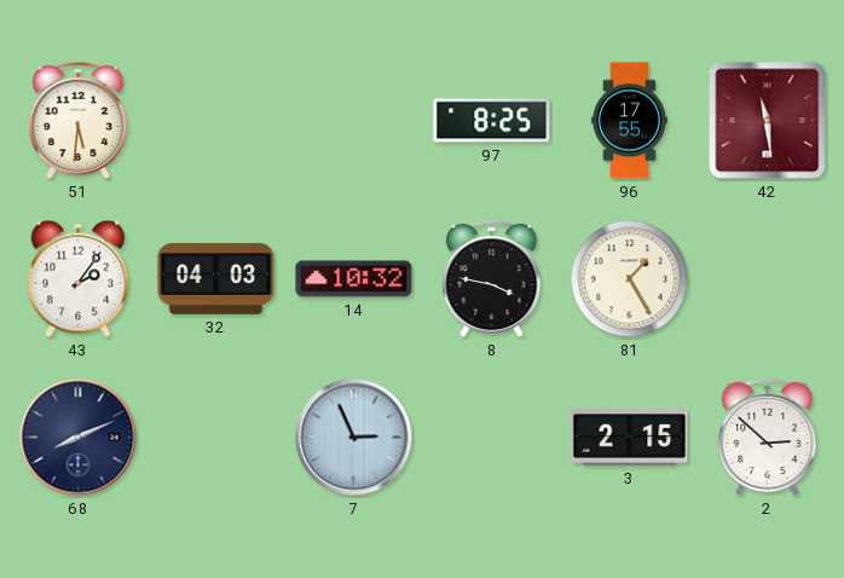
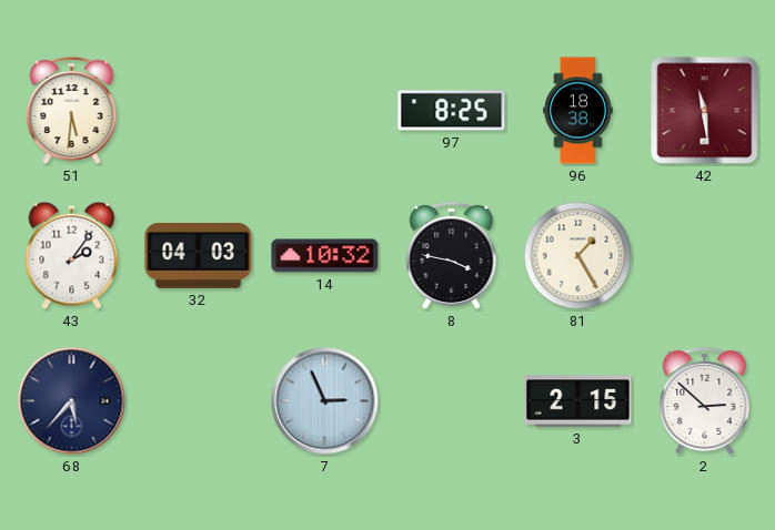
96: 17:55 -> 18:38 (578, 111)
68: 8:11 -> 5:37 (72, 401)
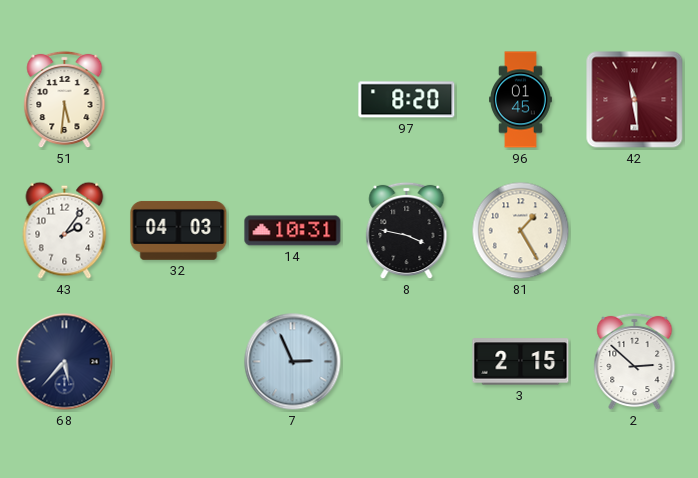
97: 8:25 -> 8:20 (407, 100)
96: 18:38 -> 01:45 (521, 100)
14: 10:32 -> 10:31 (293, 231)
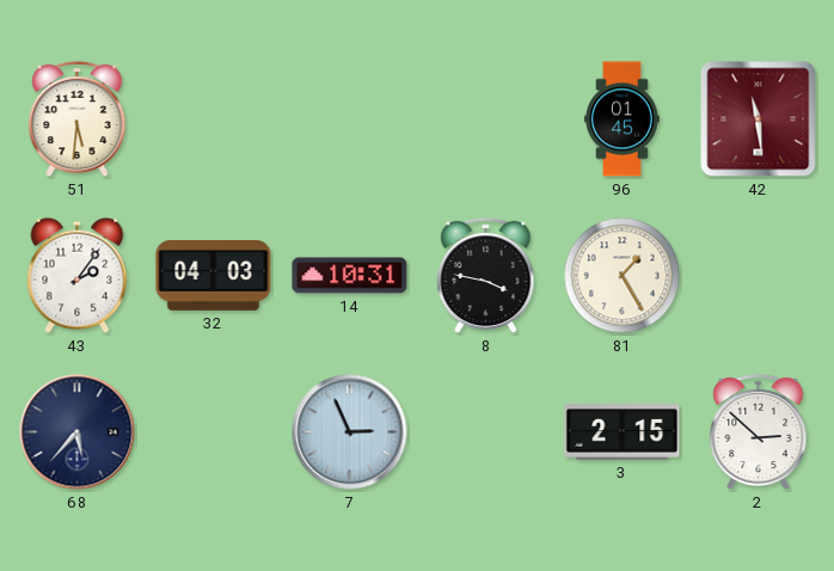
97: 8:20 -> none (407, 100)
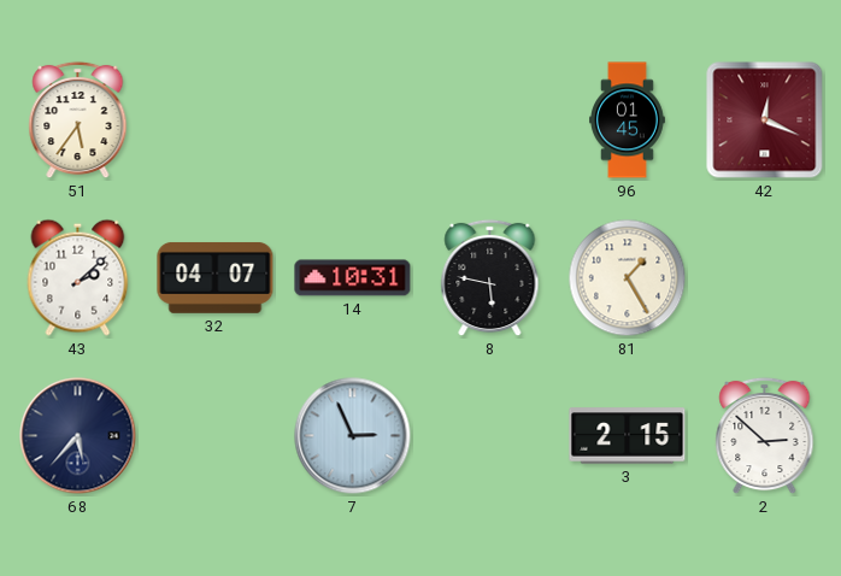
51: 5:31 -> 5:36 (78, 121)
42: 11:29 -> 12:19 (765, 121)
43: 2:06 -> 2:08 (78, 277)
32: 04:03 -> 04:07 (216, 277)
8: 3:47 -> 5:47 (490, 278)
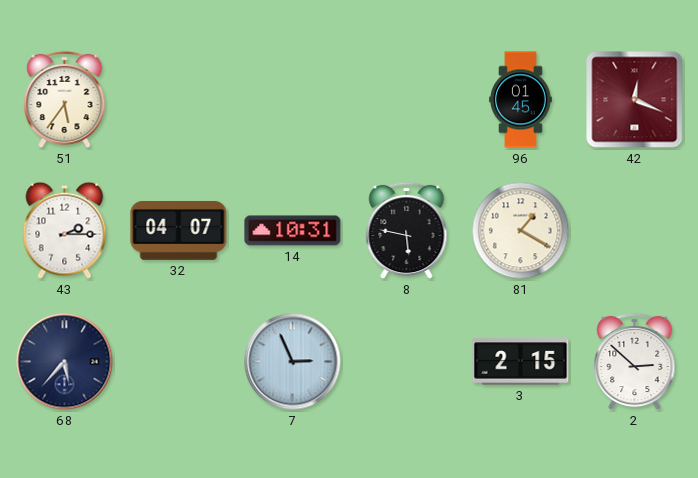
43: 2:08 -> 2:15 (65, 230)
81: 1:25 -> 1:20 (521, 231)
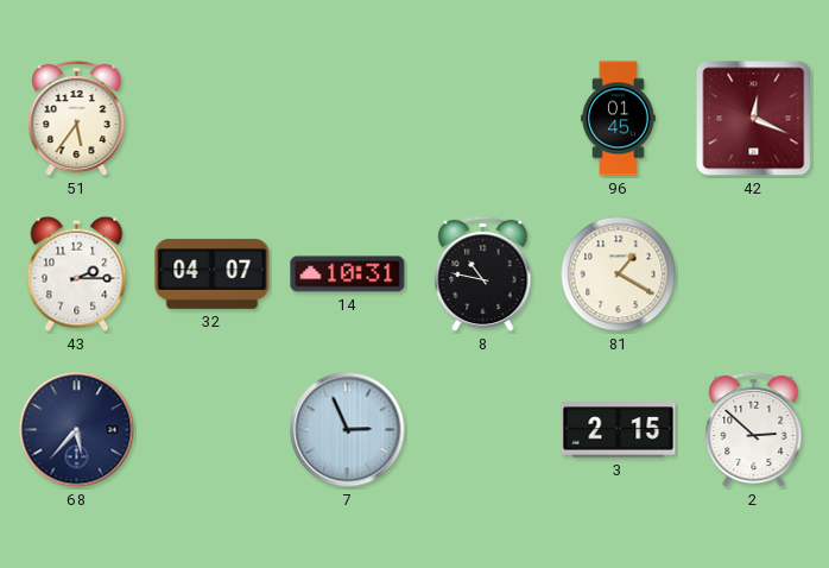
8: 5:47 -> 10:47 (483, 274)
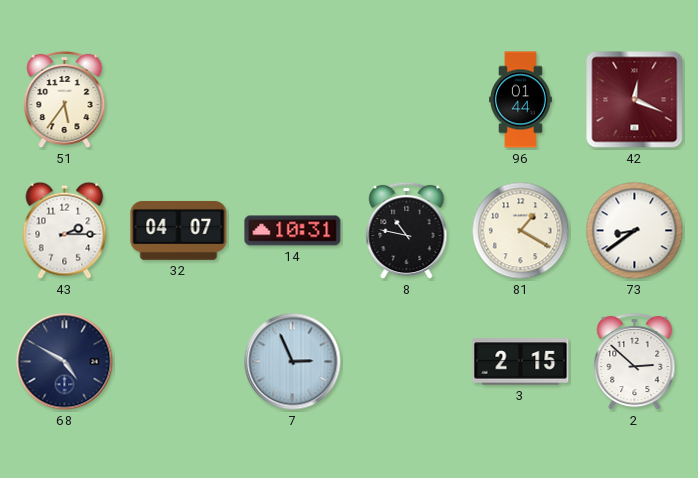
96: 01:45 -> 01:44 (521, 100)
73: none -> 8:39 (635, 231)
68: 5:37 -> 4:50 (65, 362)
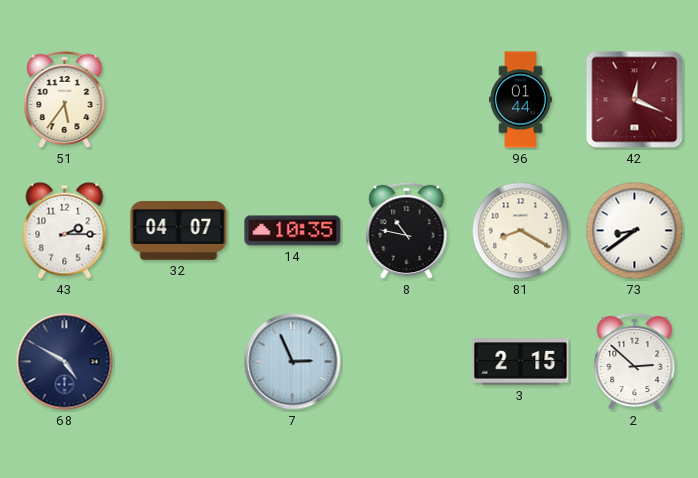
14: 10:31 -> 10:35 (293, 231)
81: 1:20 -> 8:20 (521, 231)
